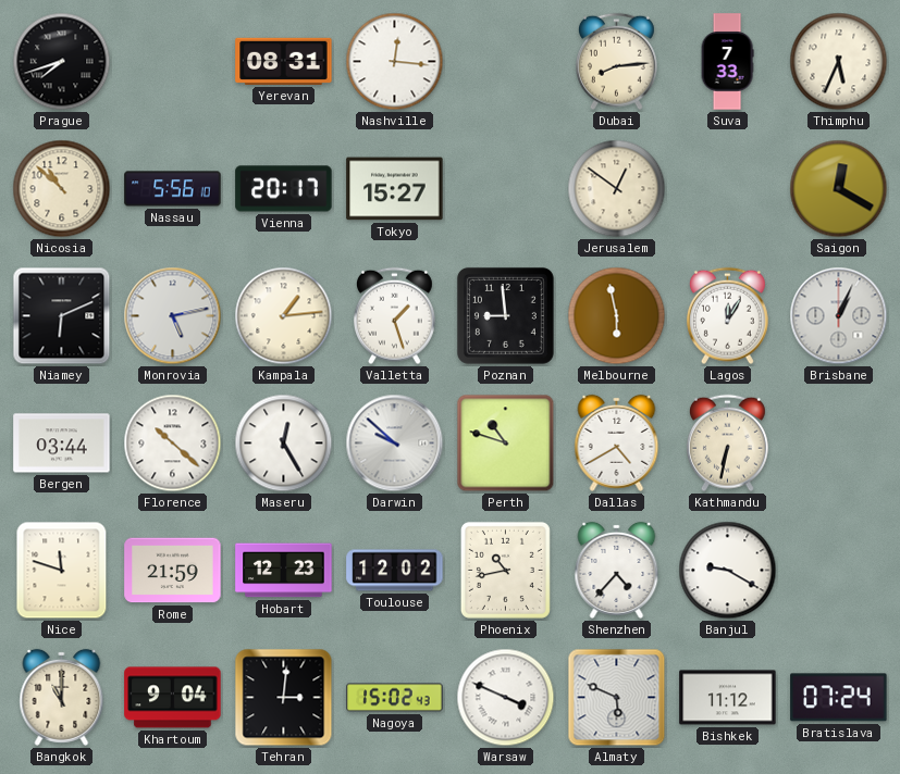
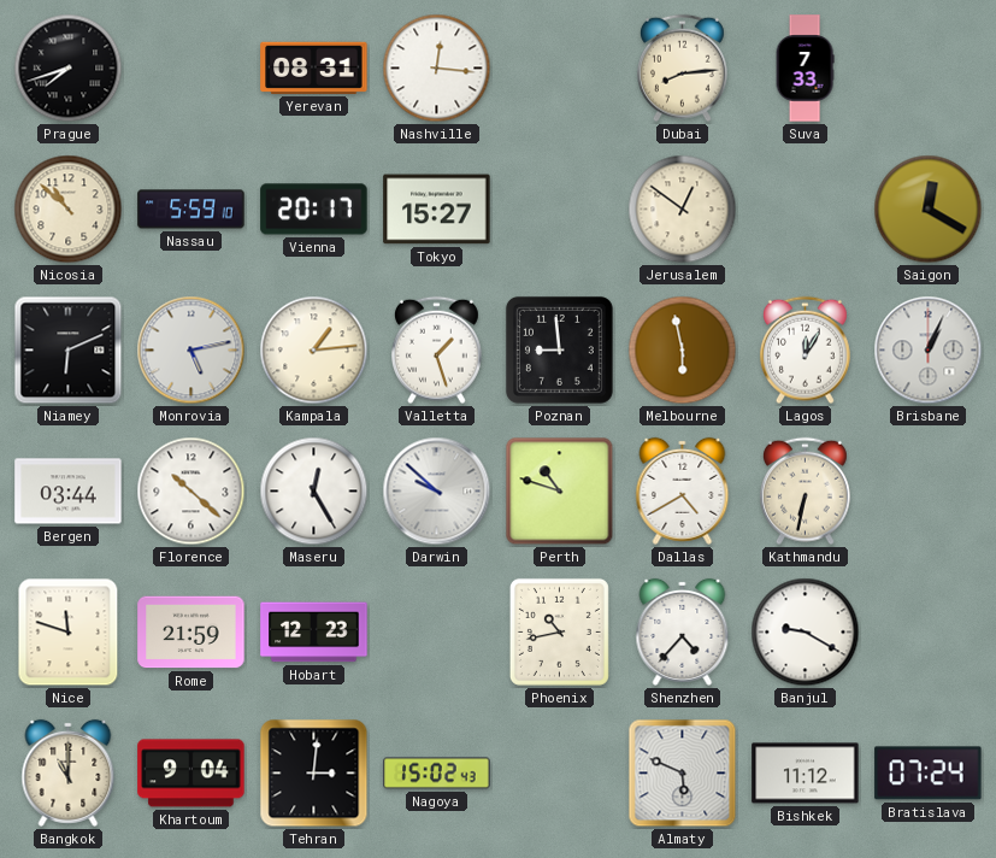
Thimphu: 5:34 -> none (839, 62)
Nassau: 5:56 -> 5:59 (191, 210)
Toulouse: 12:02 -> none (395, 571)
Warsaw: 3:49 -> none (506, 698)
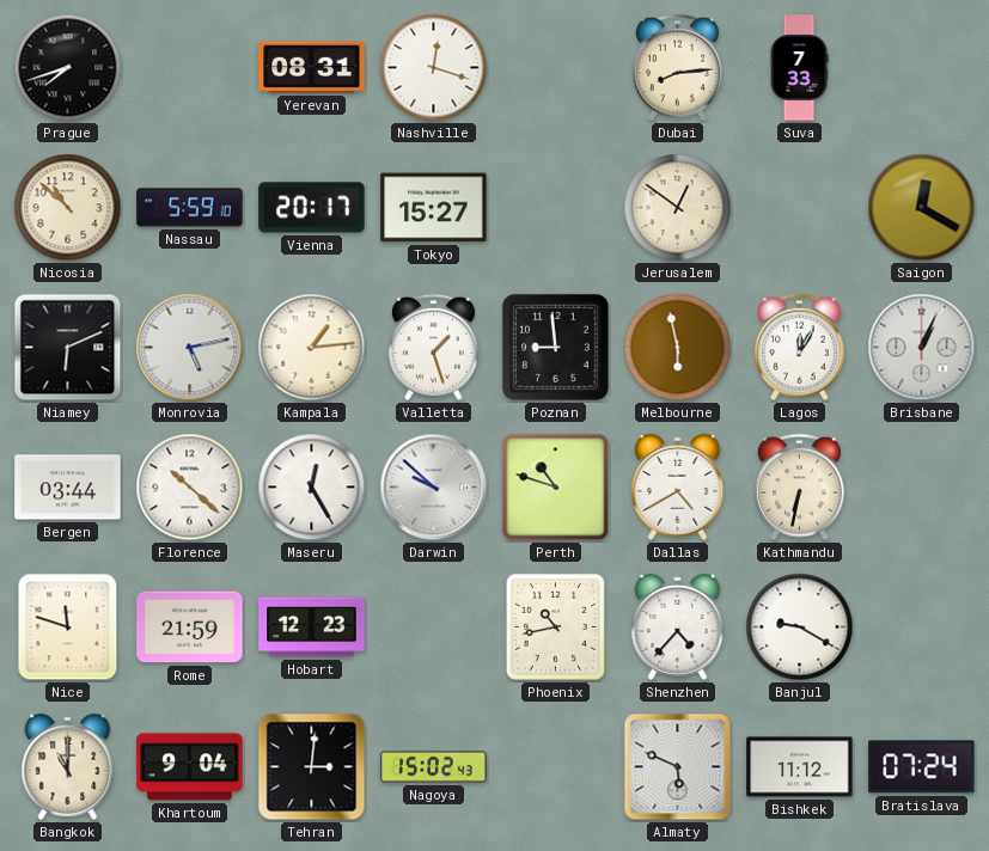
Nashville: 12:16 -> 12:18 (434, 68)
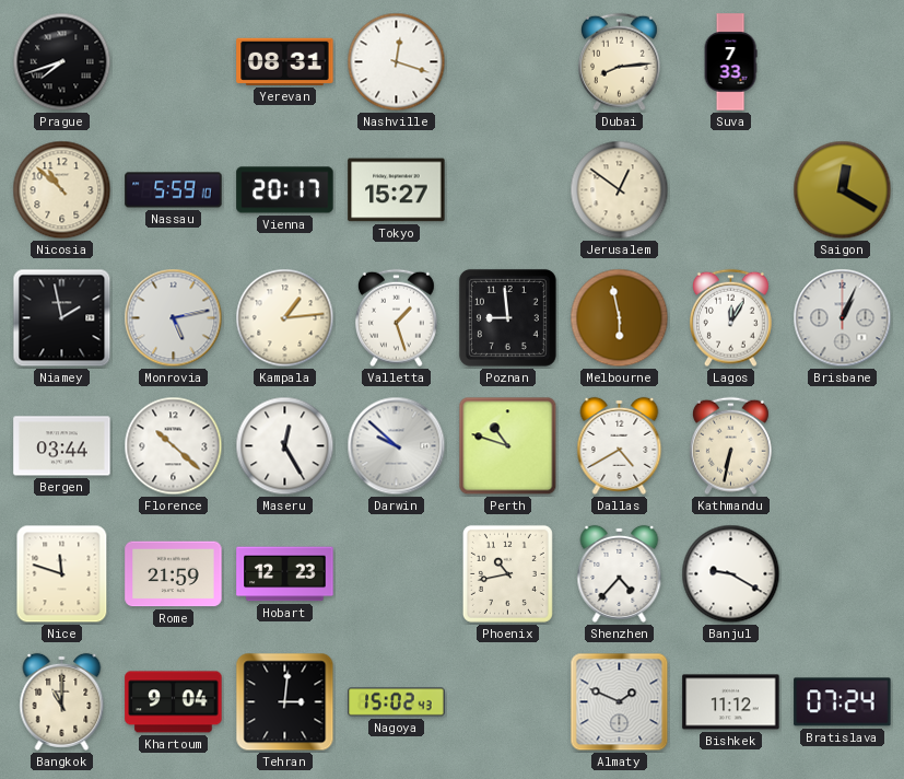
Niamey: 6:11 -> 1:58 (62, 318)
Almaty: 5:49 -> 1:49 (620, 702)
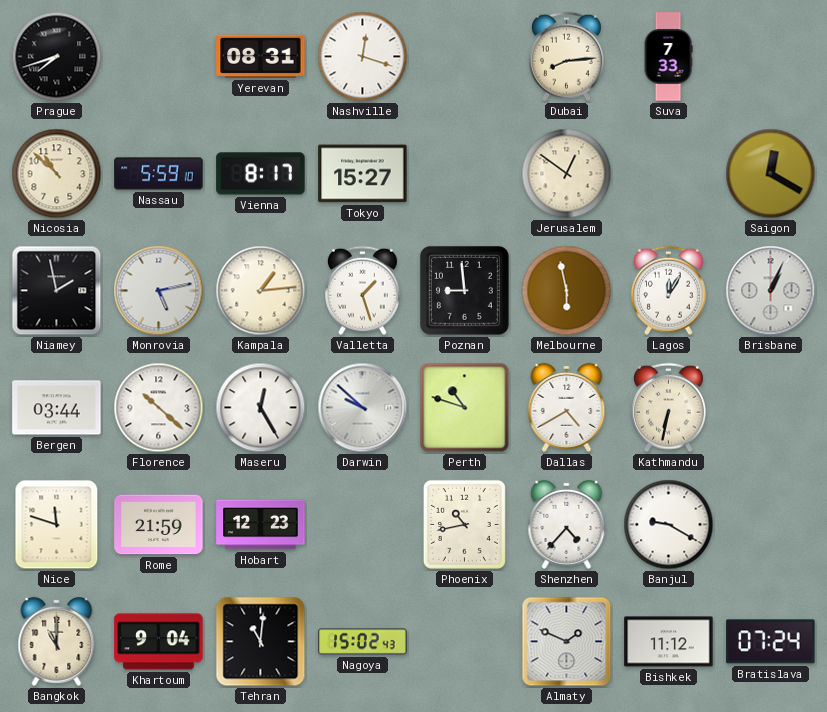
Vienna: 20:17 -> 8:17 (261, 174)
Tehran: 3:01 -> 11:01 (261, 642)
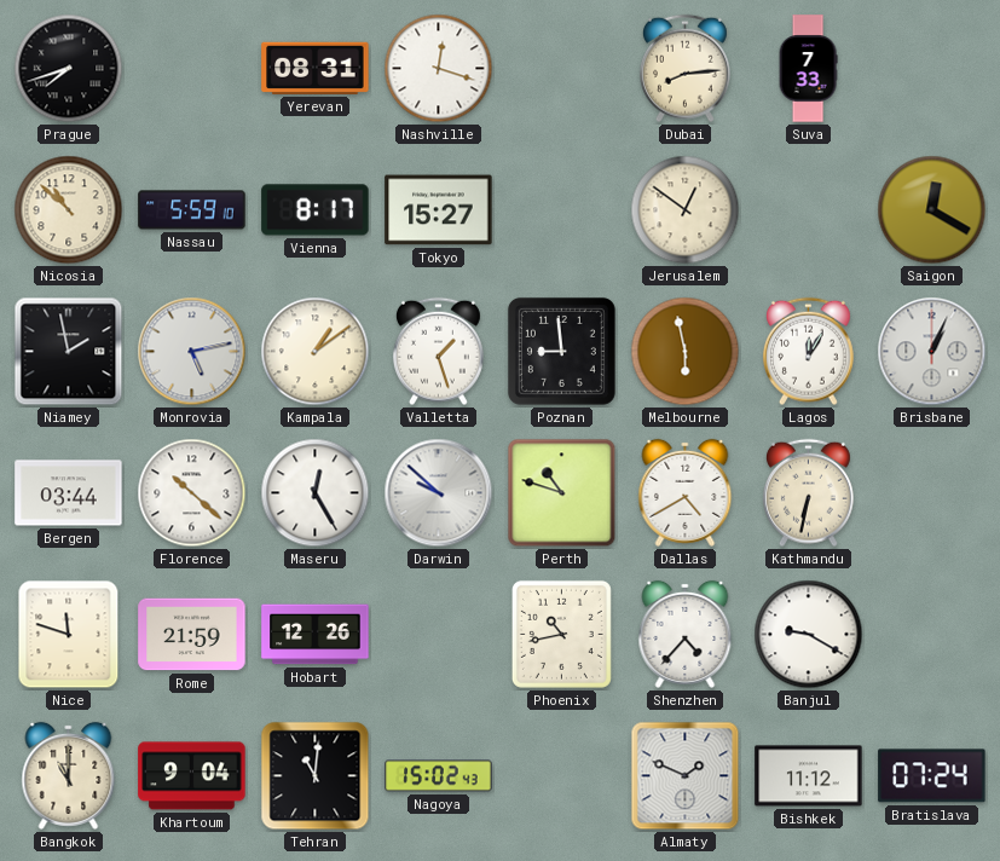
Kampala: 1:14 -> 1:09 (316, 352)
Hobart: 12:23 -> 12:26 (316, 635)
